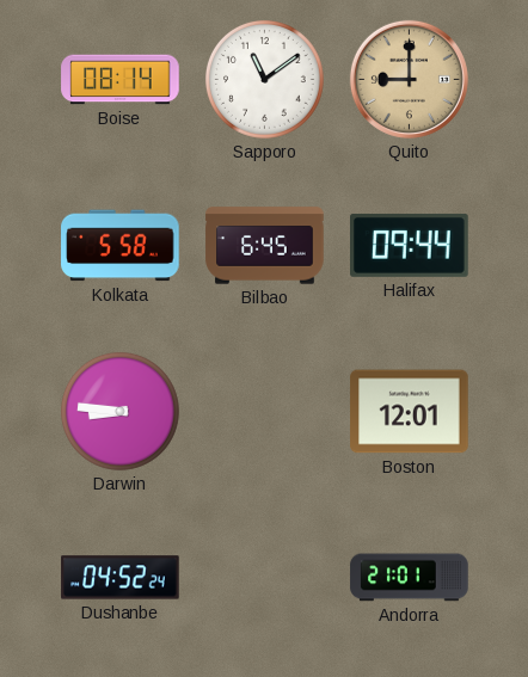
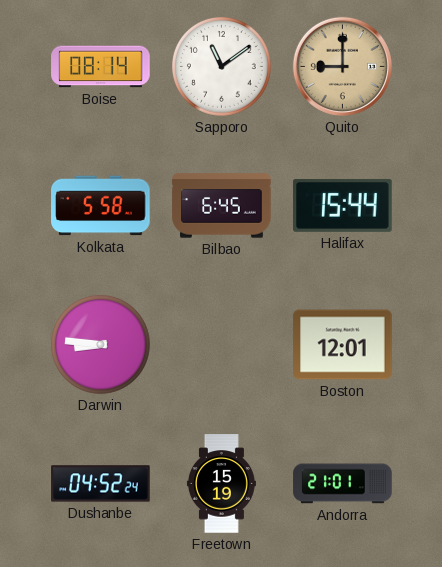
Halifax: 09:44 -> 15:44 (343, 205)
Freetown: none -> 15:19 (221, 484)
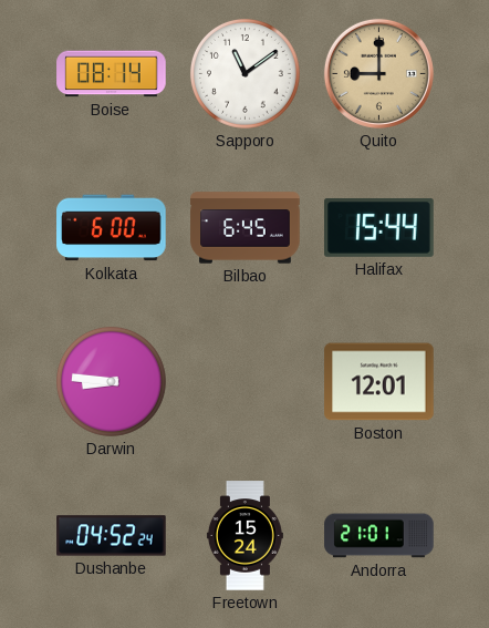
Kolkata: 5:58 -> 6:00 (112, 228)
Freetown: 15:19 -> 15:24 (245, 536)
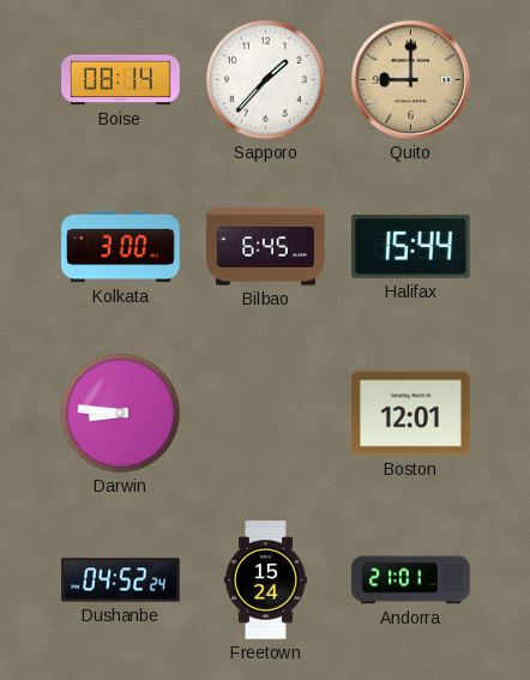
Sapporo: 11:09 -> 1:37 (265, 79)
Kolkata: 6:00 -> 3:00 (121, 247)
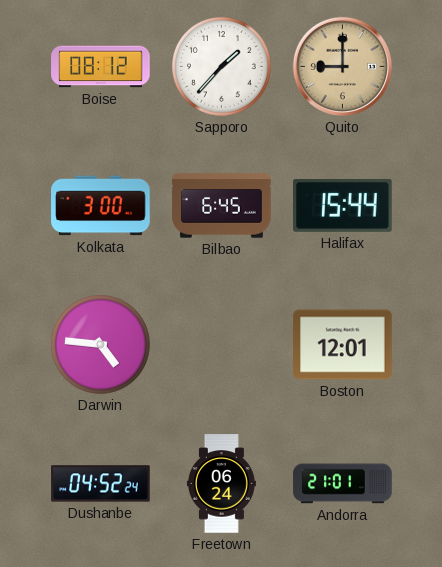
Boise: 08:14 -> 08:12 (101, 67)
Darwin: 8:46 -> 4:46 (100, 344)
Freetown: 15:24 -> 06:24 (221, 484)
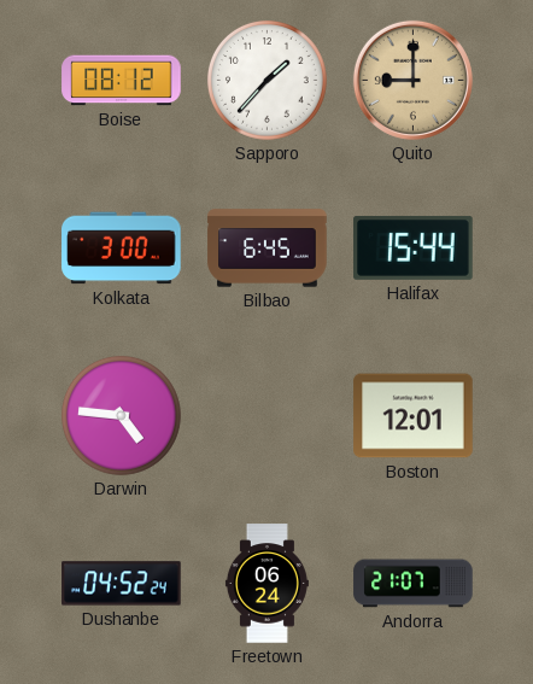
Andorra: 21:01 -> 21:07 (414, 584)
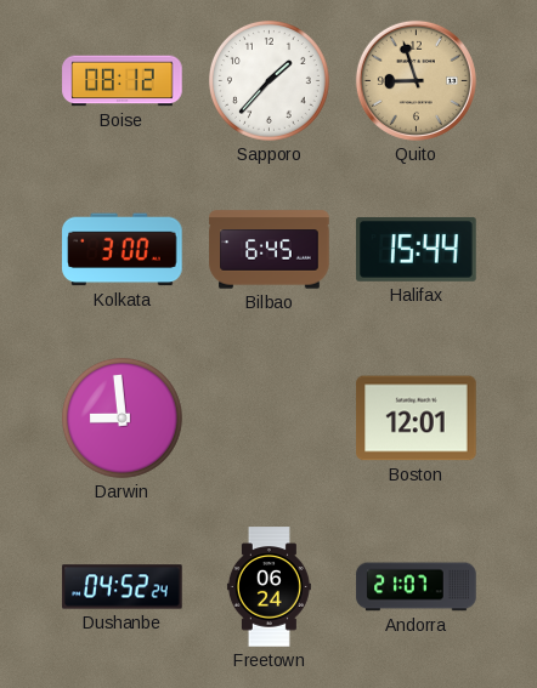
Quito: 9:00 -> 8:57 (416, 80)
Darwin: 4:46 -> 8:59 (121, 417)
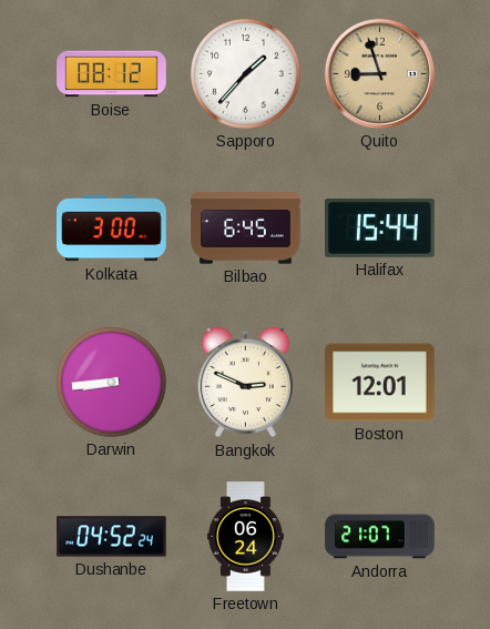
Darwin: 8:59 -> 8:44 (111, 382)
Bangkok: none -> 2:49 (245, 383)
